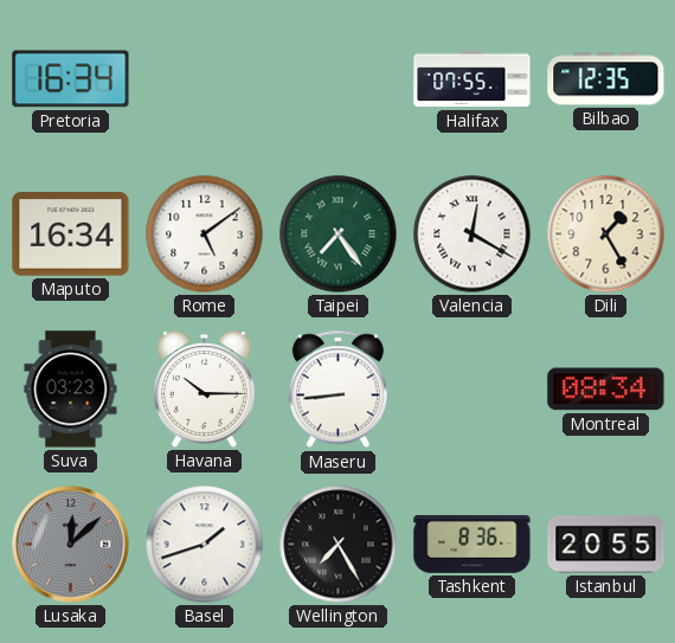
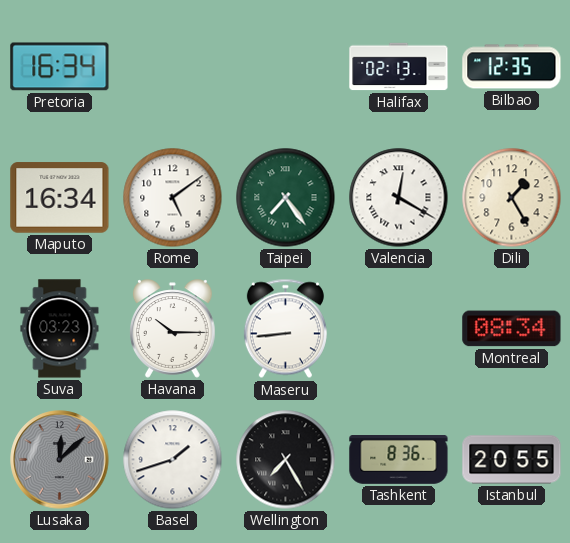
Halifax: 07:55 -> 02:13 (399, 67)
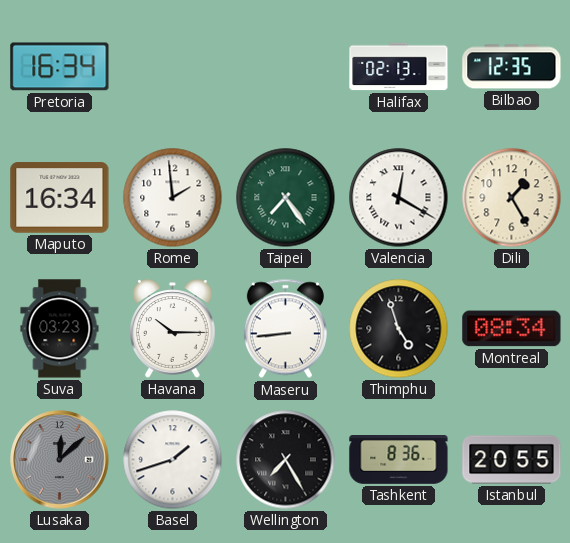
Rome: 5:09 -> 1:59 (173, 198)
Thimphu: none -> 4:57 (399, 329)
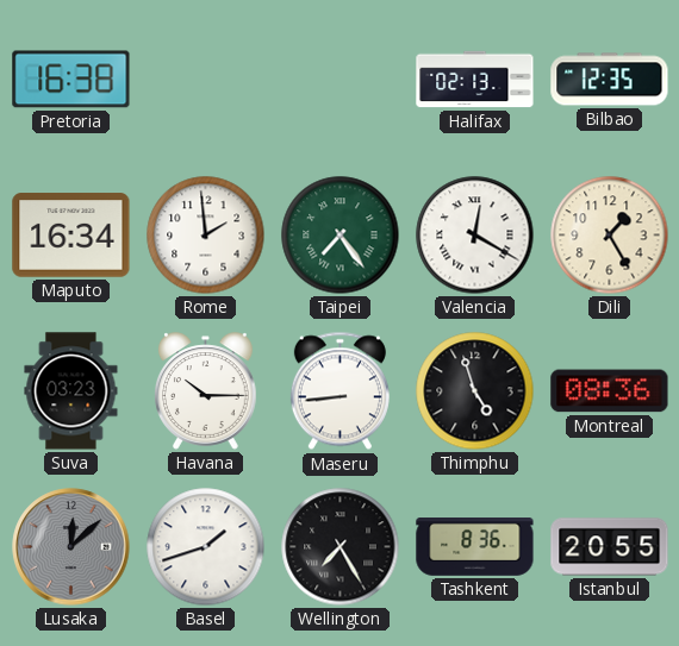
Pretoria: 16:34 -> 16:38 (71, 80)
Montreal: 08:34 -> 08:36 (610, 391)
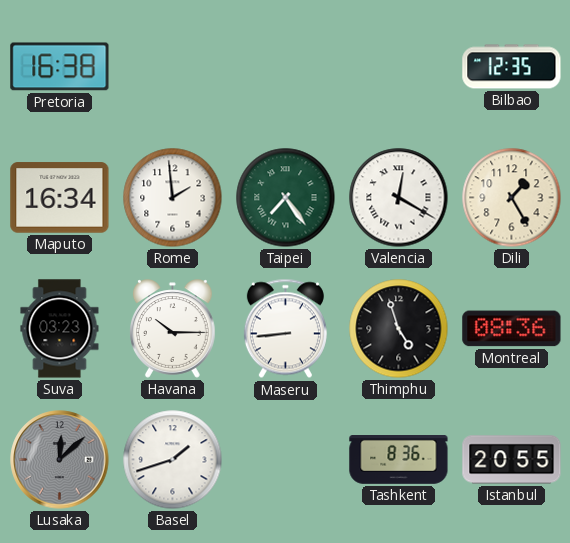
Halifax: 02:13 -> none (475, 80)
Wellington: 7:25 -> none (341, 547)
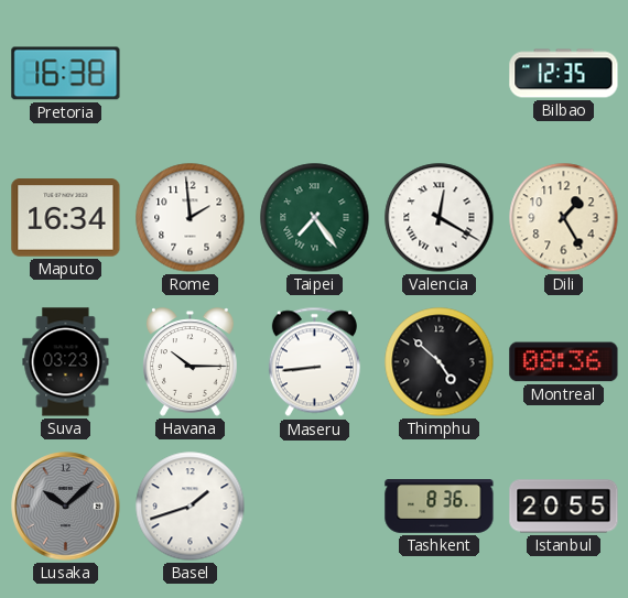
Thimphu: 4:57 -> 4:52 (440, 362)
Lusaka: 12:08 -> 10:08 (66, 507)
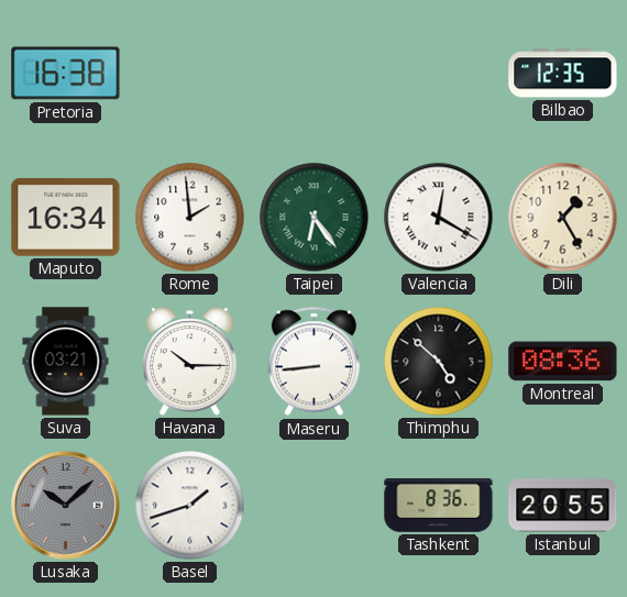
Taipei: 7:24 -> 6:24 (315, 218)
Suva: 03:23 -> 03:21 (66, 362)
